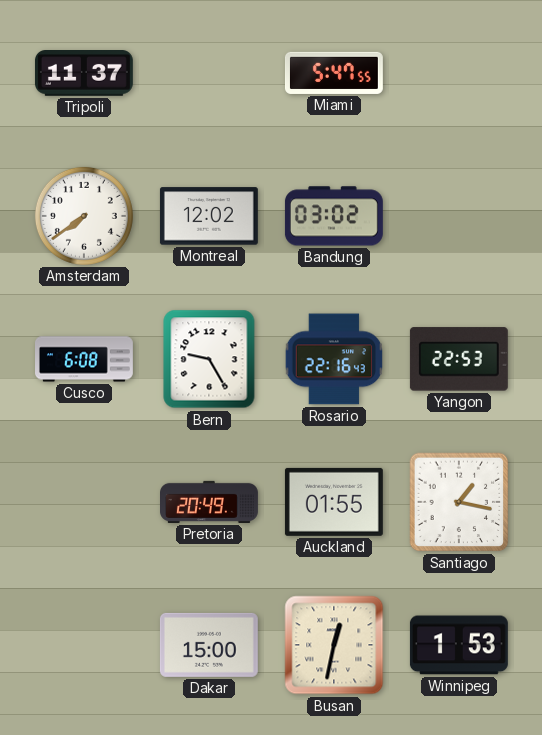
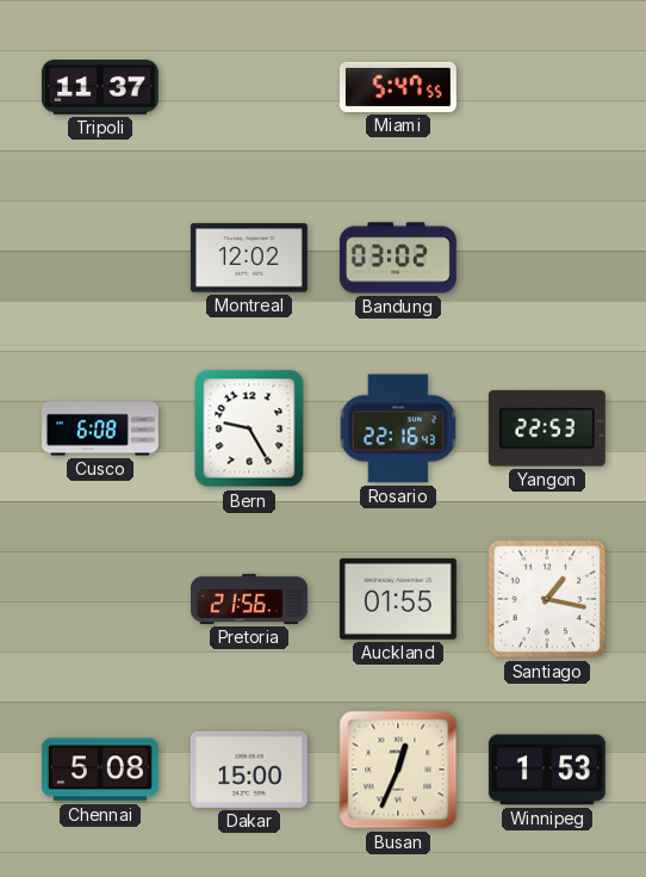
Amsterdam: 7:39 -> none (84, 216)
Pretoria: 20:49 -> 21:56 (250, 599)
Chennai: none -> 5:08 (100, 770)
Busan: 12:32 -> 12:34 (398, 770)
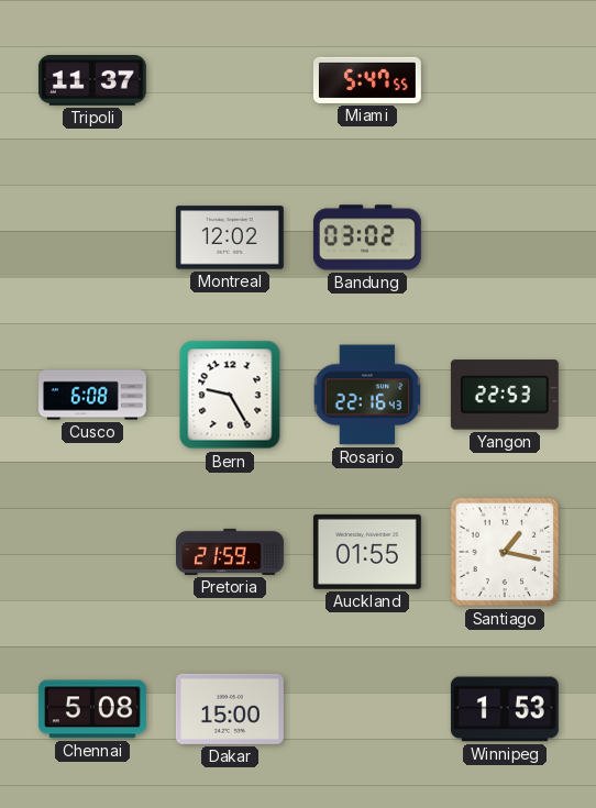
Pretoria: 21:56 -> 21:59 (231, 552)
Busan: 12:34 -> none (398, 770)
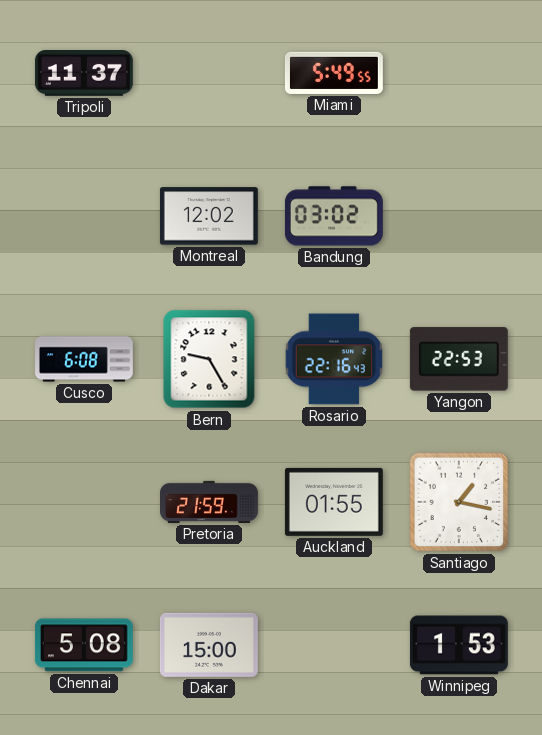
Miami: 5:47 -> 5:49 (334, 73)
